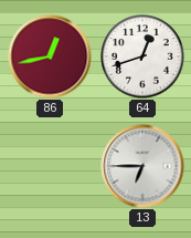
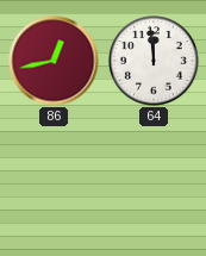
64: 12:42 -> 11:59 (154, 61)
13: 6:45 -> none (142, 166)
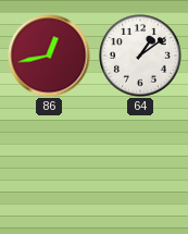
64: 11:59 -> 1:09 (140, 56)
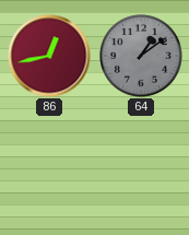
64 dial: white -> grey (141, 56)
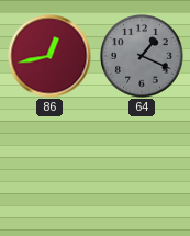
64: 1:09 -> 1:19 (142, 56)
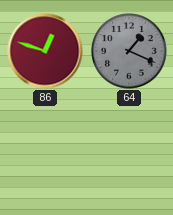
86: 12:43 -> 12:48 (45, 51)
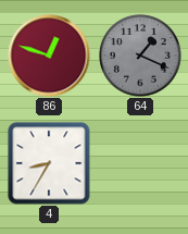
4: none -> 8:35 (49, 163)
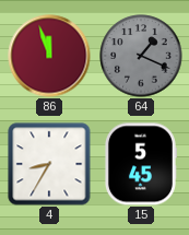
86: 12:48 -> 11:57 (49, 56)
15: none -> 5:45 (140, 164)
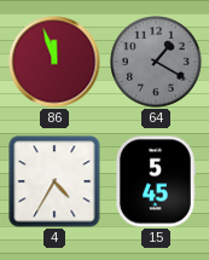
64: 1:19 -> 1:20 (156, 62)
4: 8:35 -> 4:35 (54, 181)
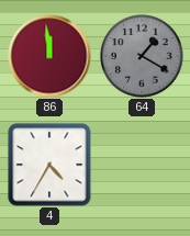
86: 11:57 -> 11:59 (49, 56)
15: 5:45 -> none (155, 181)
